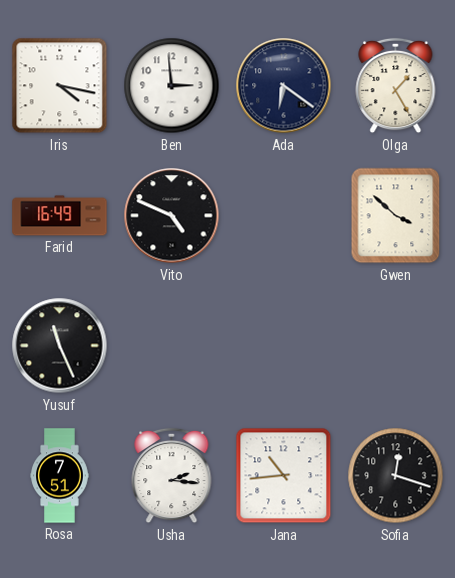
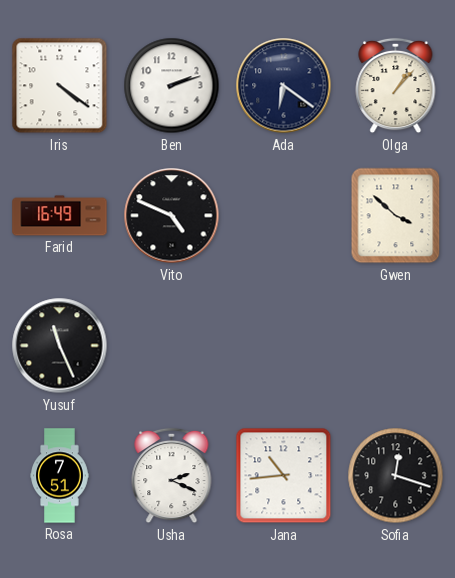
Iris: 4:17 -> 4:21 (60, 86)
Ben: 2:59 -> 2:12 (172, 86)
Olga: 1:25 -> 1:07 (396, 86)
Usha: 2:16 -> 2:19 (172, 476)
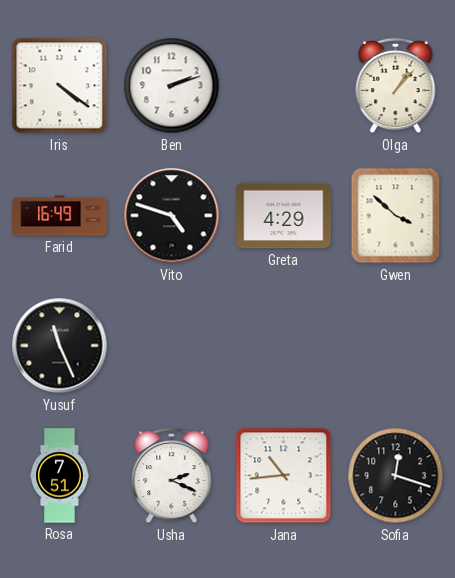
Ada: 6:21 -> none (284, 86)
Vito: 4:49 -> 4:48 (172, 216)
Greta: none -> 4:29 (284, 216)
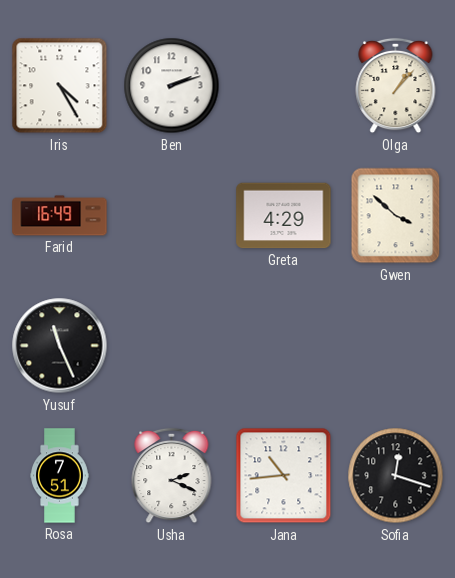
Iris: 4:21 -> 4:25 (60, 86)
Vito: 4:48 -> none (172, 216)
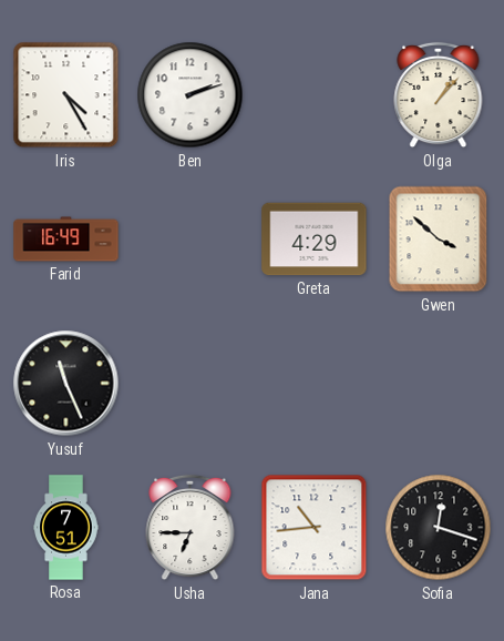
Usha: 2:19 -> 6:45 (191, 528)
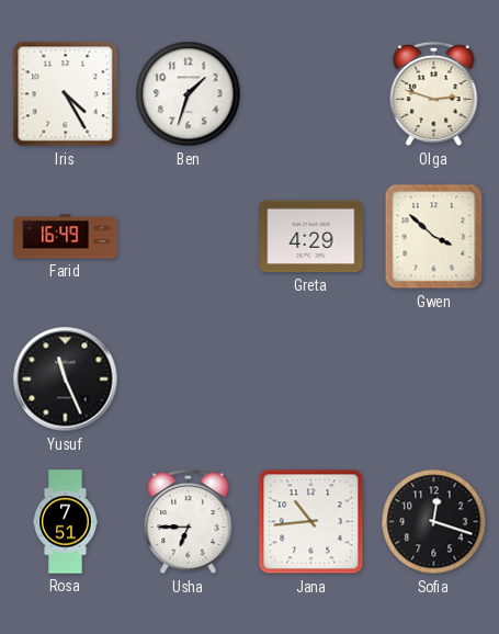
Ben: 2:12 -> 1:33 (189, 94)
Olga: 1:07 -> 2:48 (434, 94)
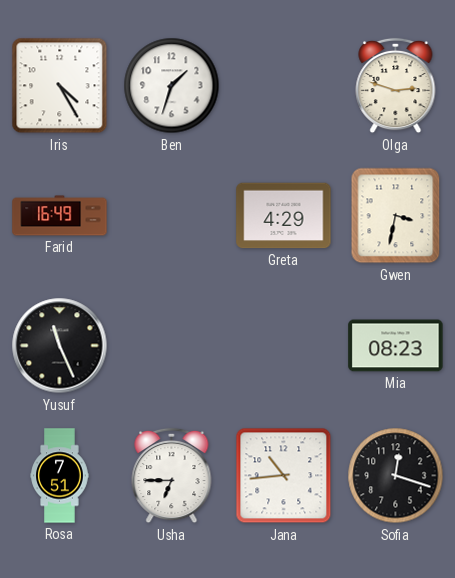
Gwen: 3:52 -> 3:32 (396, 216)
Mia: none -> 08:23 (396, 346)
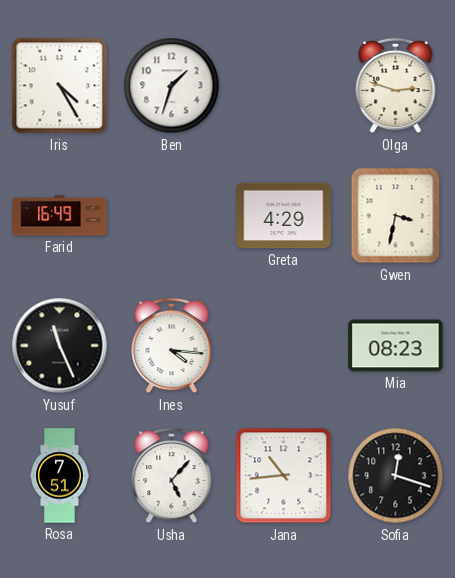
Ines: none -> 4:16 (172, 346)
Usha: 6:45 -> 5:07 (172, 476)
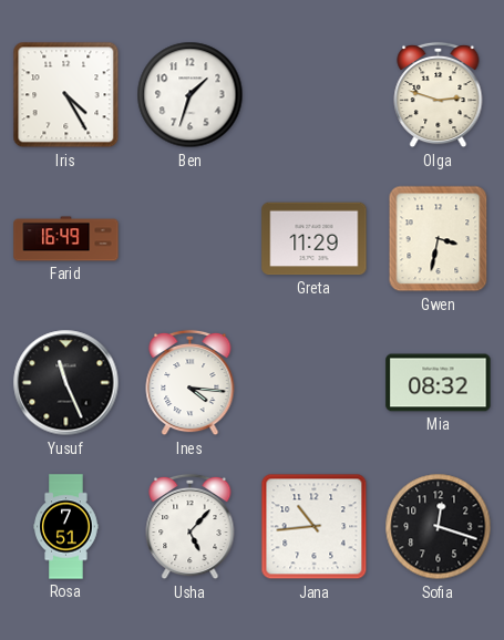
Greta: 4:29 -> 11:29 (315, 239)
Mia: 08:23 -> 08:32 (439, 383)
